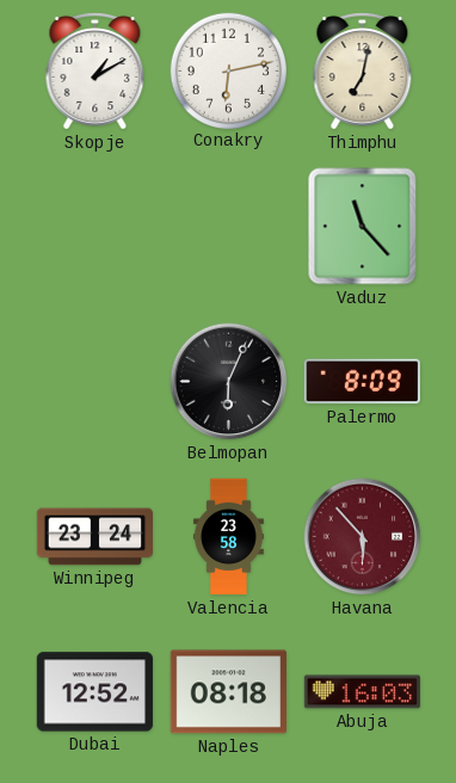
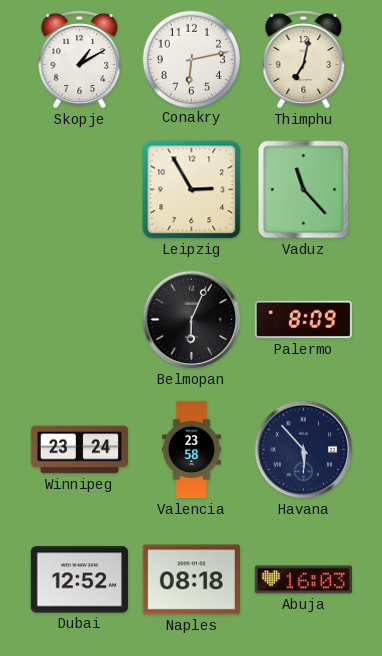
Leipzig: none -> 2:55 (192, 190)
Havana dial: burgundy -> navy (304, 450)
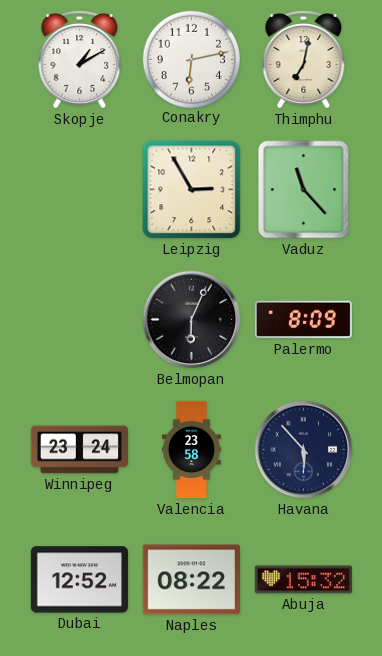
Naples: 08:18 -> 08:22 (191, 580)
Abuja: 16:03 -> 15:32 (303, 580)
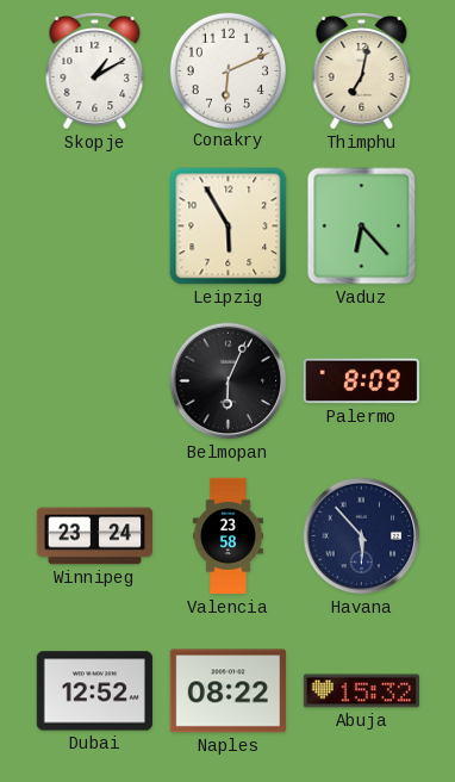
Conakry: 6:13 -> 6:11 (227, 70)
Leipzig: 2:55 -> 5:55 (229, 226)
Vaduz: 11:23 -> 6:23 (362, 226)
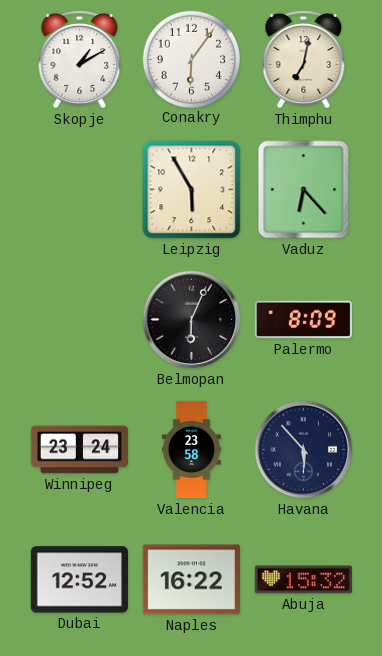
Conakry: 6:11 -> 6:06 (191, 59)
Naples: 08:22 -> 16:22 (191, 580)
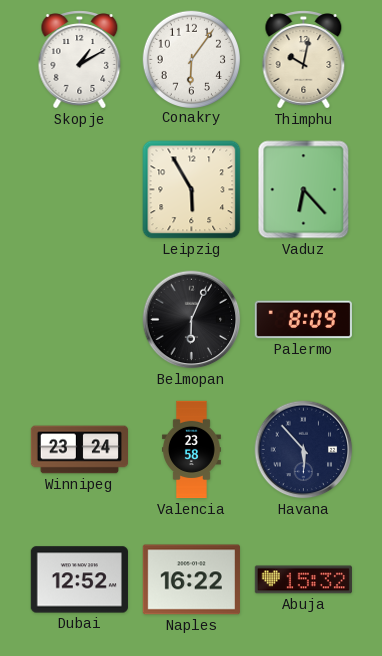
Thimphu: 7:02 -> 10:02 (304, 60)
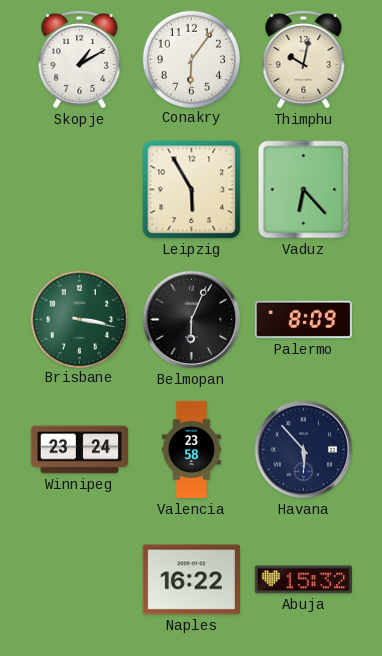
Brisbane: none -> 3:17 (79, 319)
Dubai: 12:52 -> none (79, 580)
